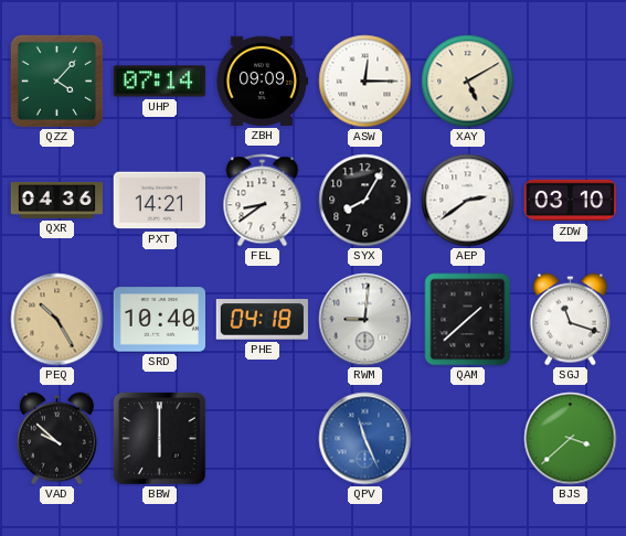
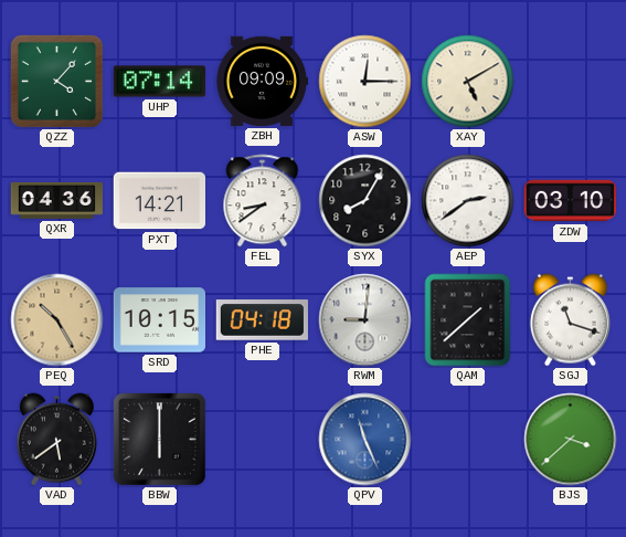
SRD: 10:40 -> 10:15 (159, 320)
VAD: 9:52 -> 5:39 (56, 440)
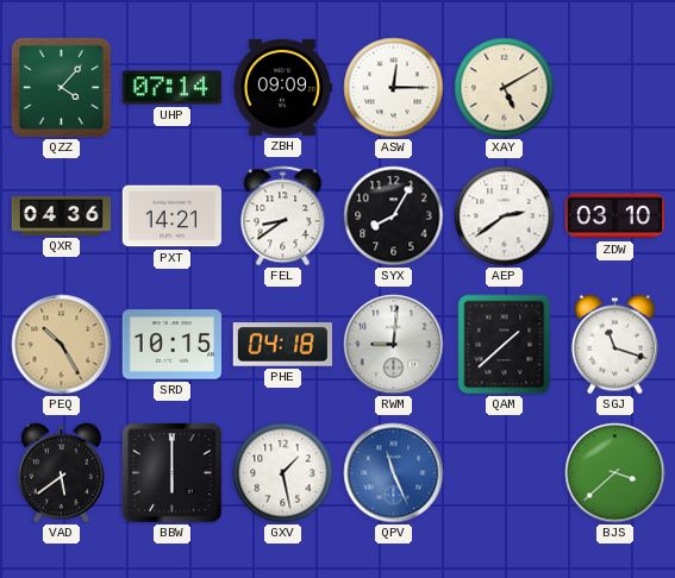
GXV: none -> 1:28 (283, 473)
